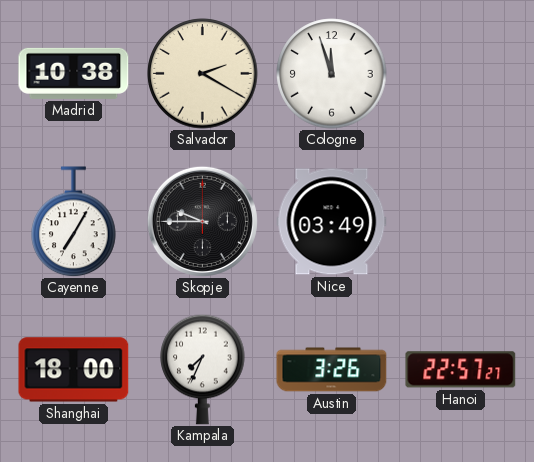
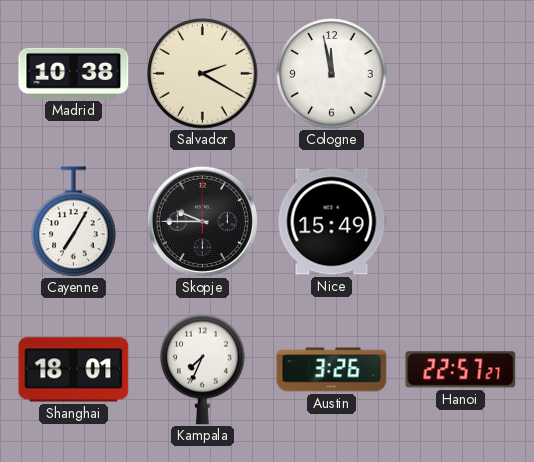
Cologne: 11:57 -> 11:58 (332, 74)
Nice: 03:49 -> 15:49 (332, 222)
Shanghai: 18:00 -> 18:01 (74, 370)
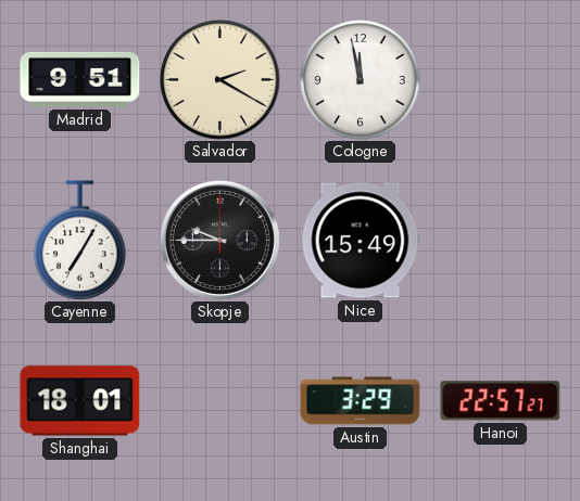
Madrid: 10:38 -> 9:51 (80, 79)
Kampala: 7:34 -> none (203, 369)
Austin: 3:26 -> 3:29 (361, 401)
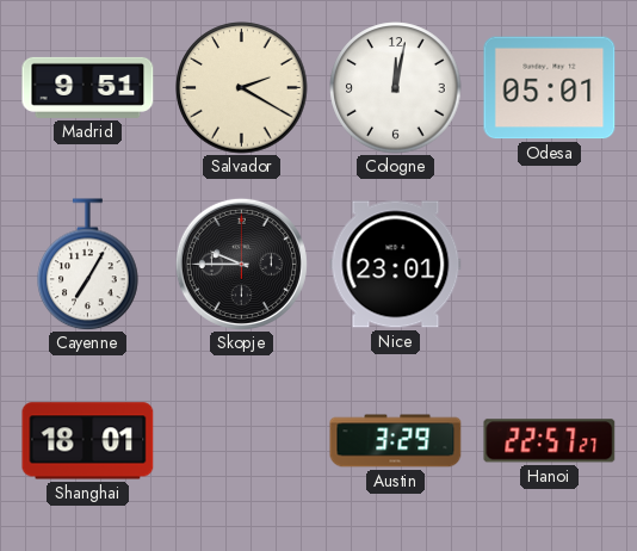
Cologne: 11:58 -> 12:02 (396, 88)
Odesa: none -> 05:01 (550, 88)
Nice: 15:49 -> 23:01 (396, 265)
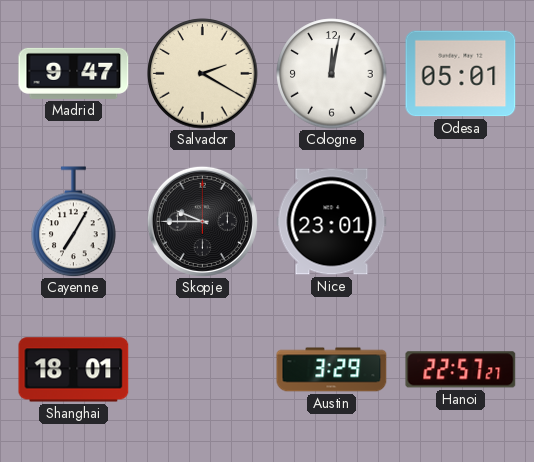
Madrid: 9:51 -> 9:47 (74, 73)
